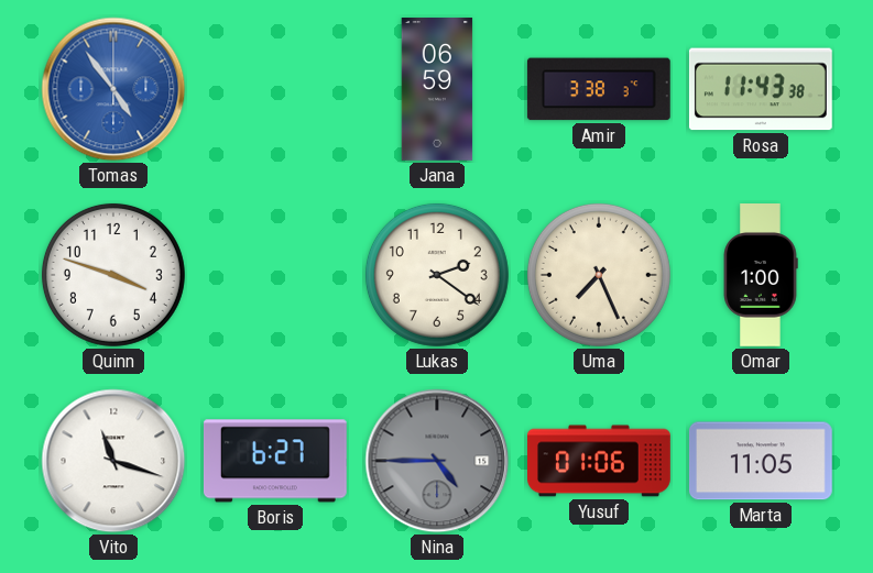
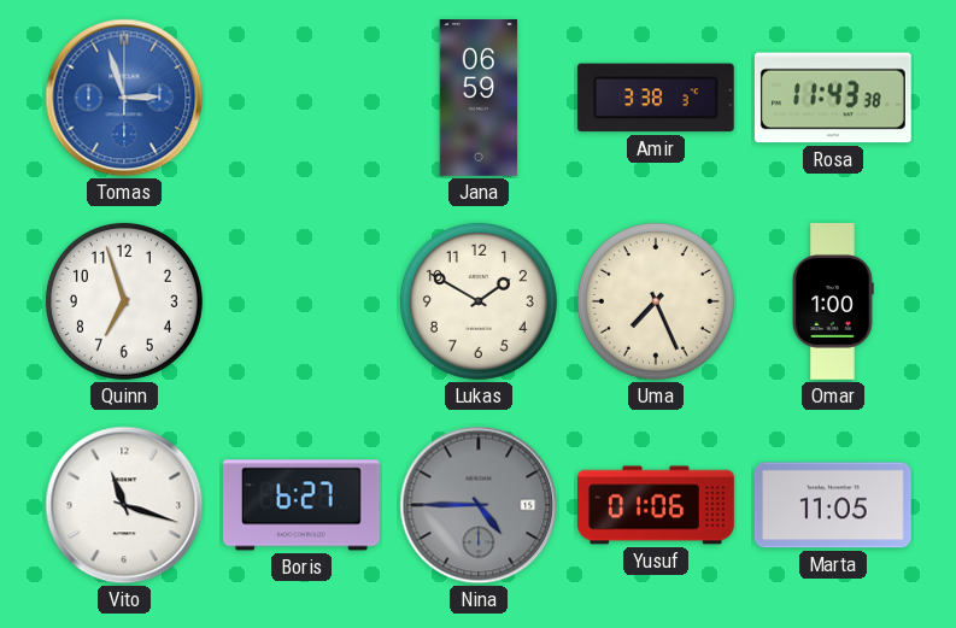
Tomas: 4:54 -> 2:57 (124, 98)
Quinn: 3:48 -> 6:57 (124, 301)
Lukas: 2:21 -> 1:50 (479, 301)
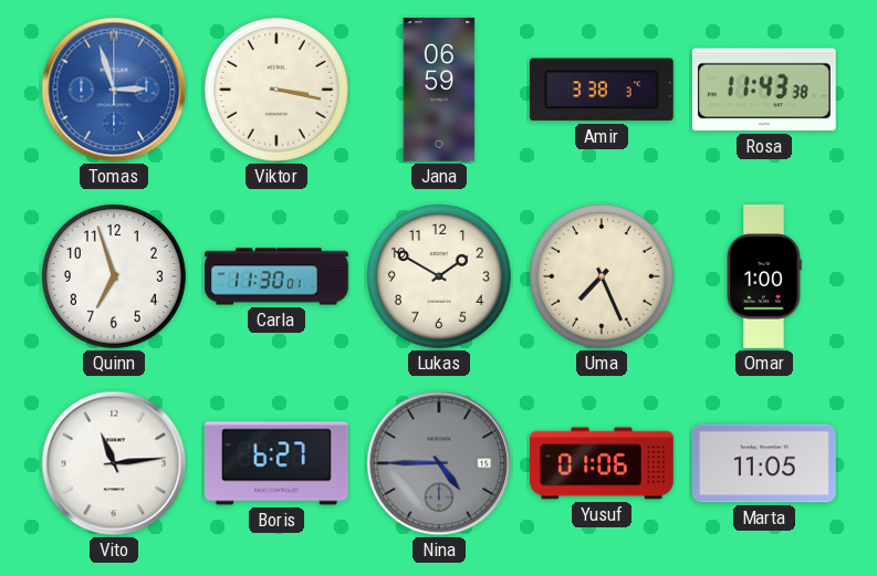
Viktor: none -> 3:17 (276, 90)
Carla: none -> 11:30 (278, 276)
Vito: 11:18 -> 11:14 (114, 463)
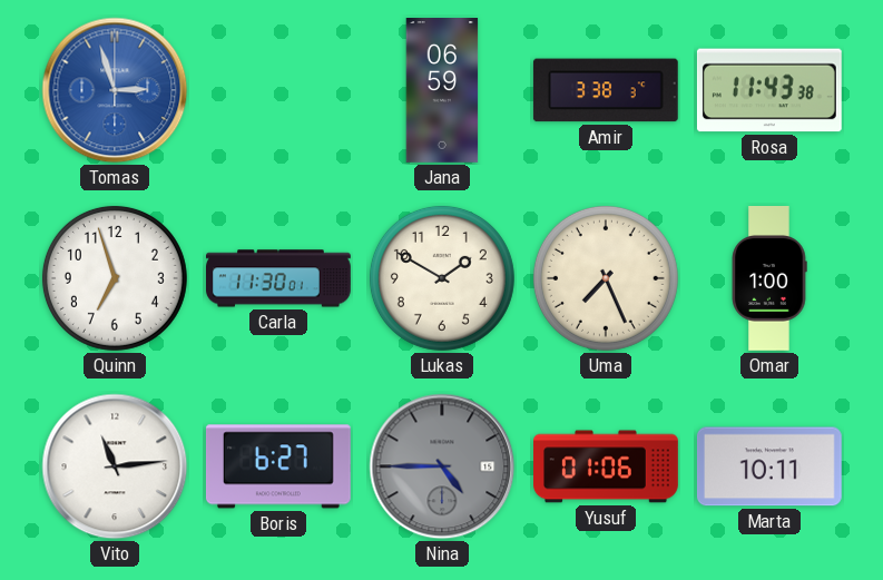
Viktor: 3:17 -> none (276, 90)
Marta: 11:05 -> 10:11 (769, 466)
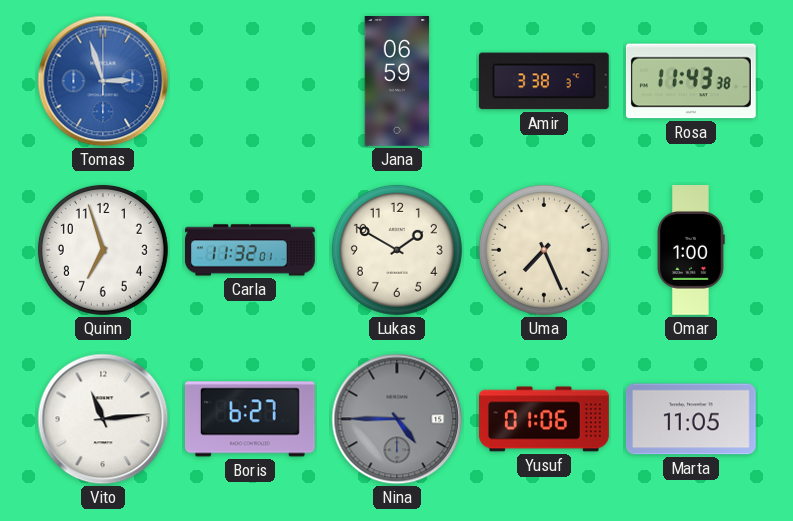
Carla: 11:30 -> 11:32 (251, 250)
Marta: 10:11 -> 11:05 (691, 419)
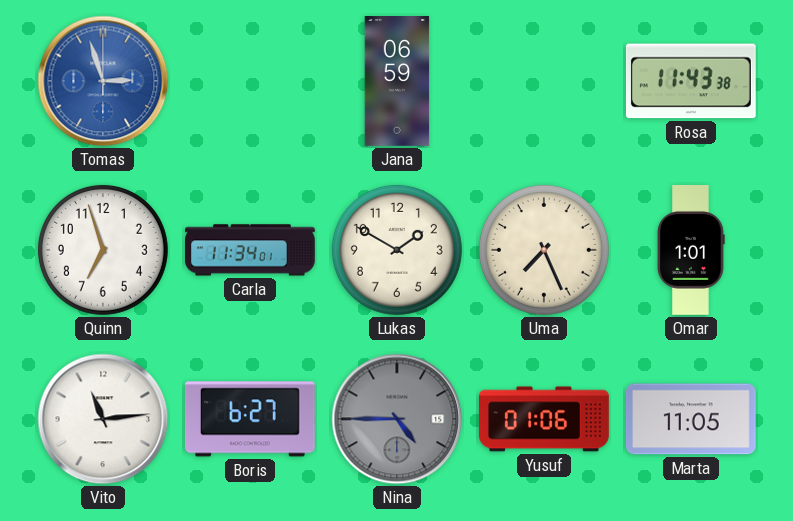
Amir: 3:38 -> none (544, 81)
Carla: 11:32 -> 11:34 (251, 250)
Omar: 1:00 -> 1:01 (691, 251)
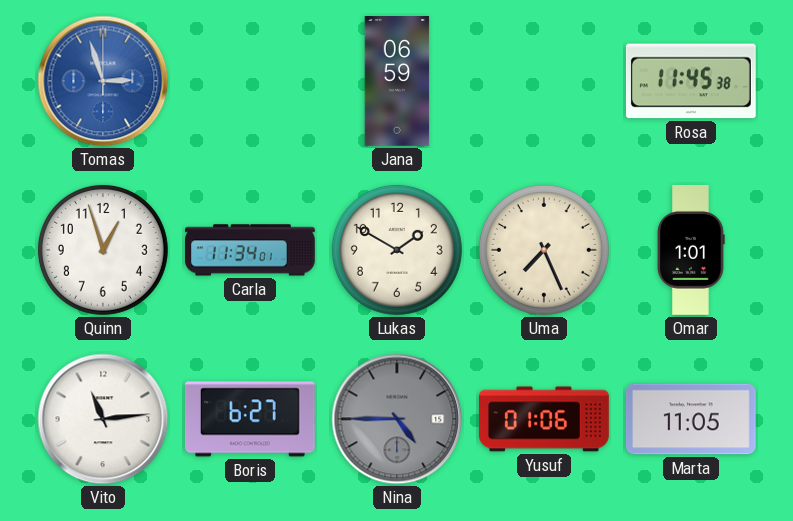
Rosa: 11:43 -> 11:45 (691, 81)
Quinn: 6:57 -> 12:57 (103, 250)
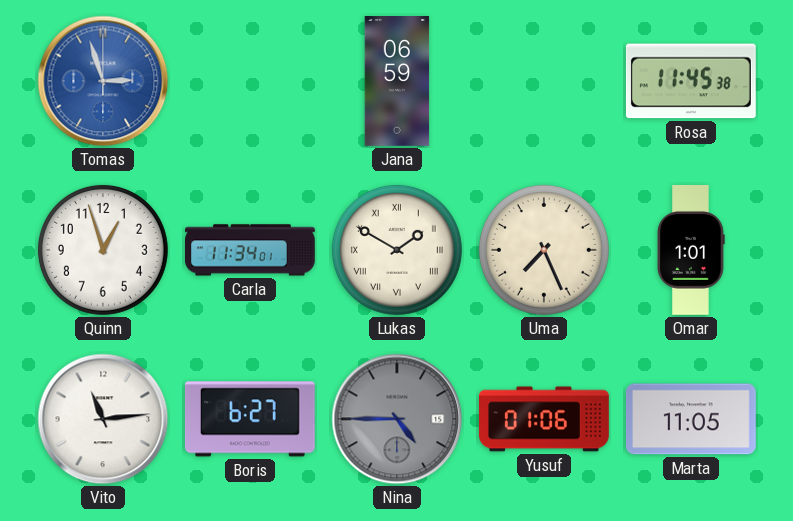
Lukas numerals: Arabic -> Roman (397, 250)
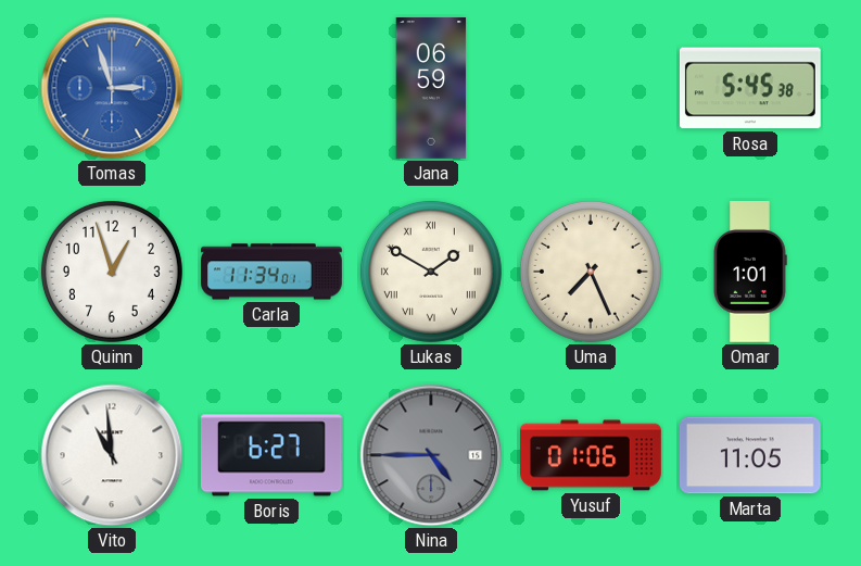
Rosa: 11:45 -> 5:45 (750, 88)
Vito: 11:14 -> 10:59 (112, 455)
